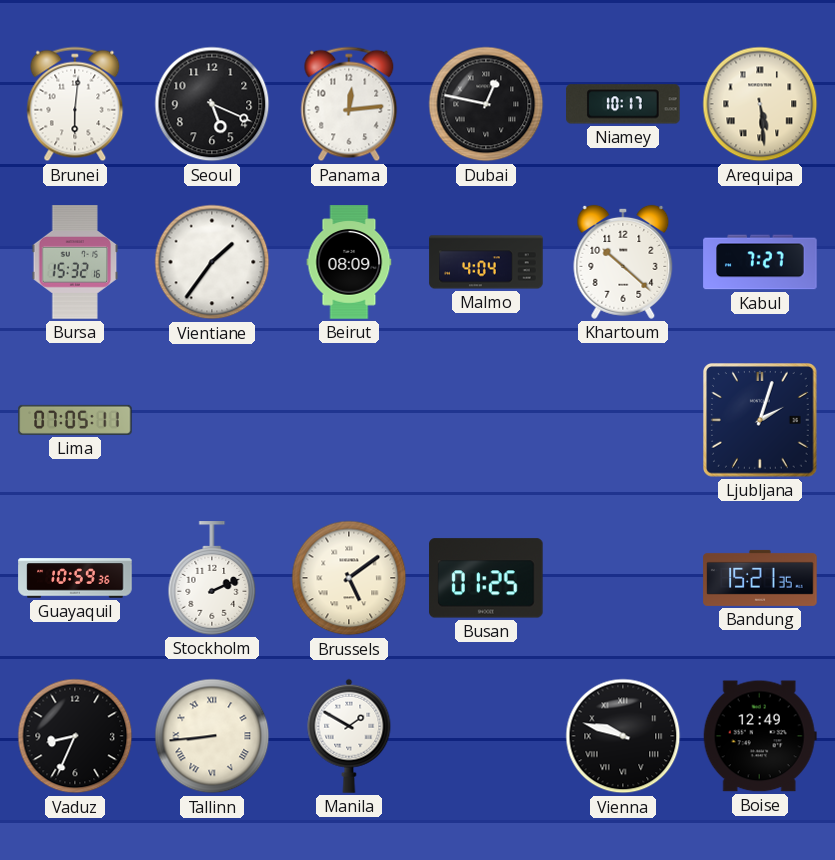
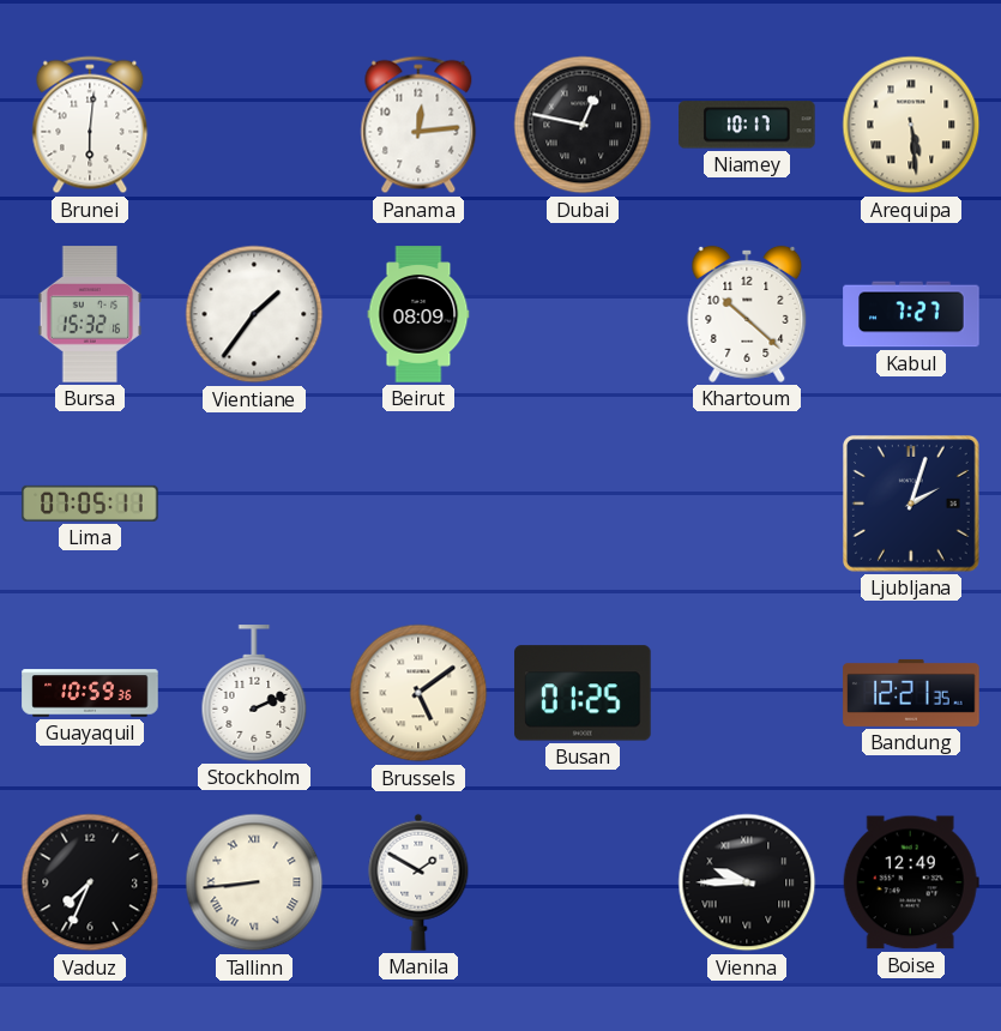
Seoul: 5:19 -> none (212, 104)
Malmo: 4:04 -> none (486, 262)
Bandung: 15:21 -> 12:21 (911, 693)
Vaduz: 8:34 -> 7:34 (90, 882)
Vienna: 9:48 -> 9:45 (747, 882)
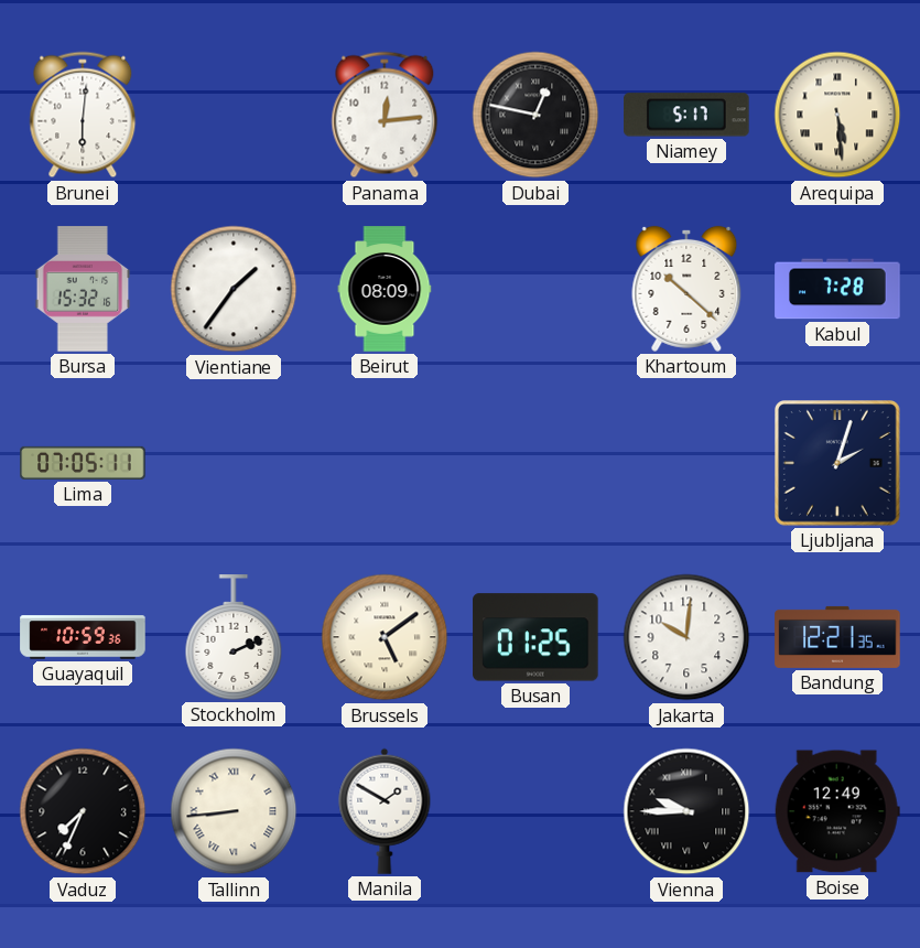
Niamey: 10:17 -> 5:17 (686, 115)
Kabul: 7:27 -> 7:28 (837, 289)
Jakarta: none -> 10:01 (686, 637)
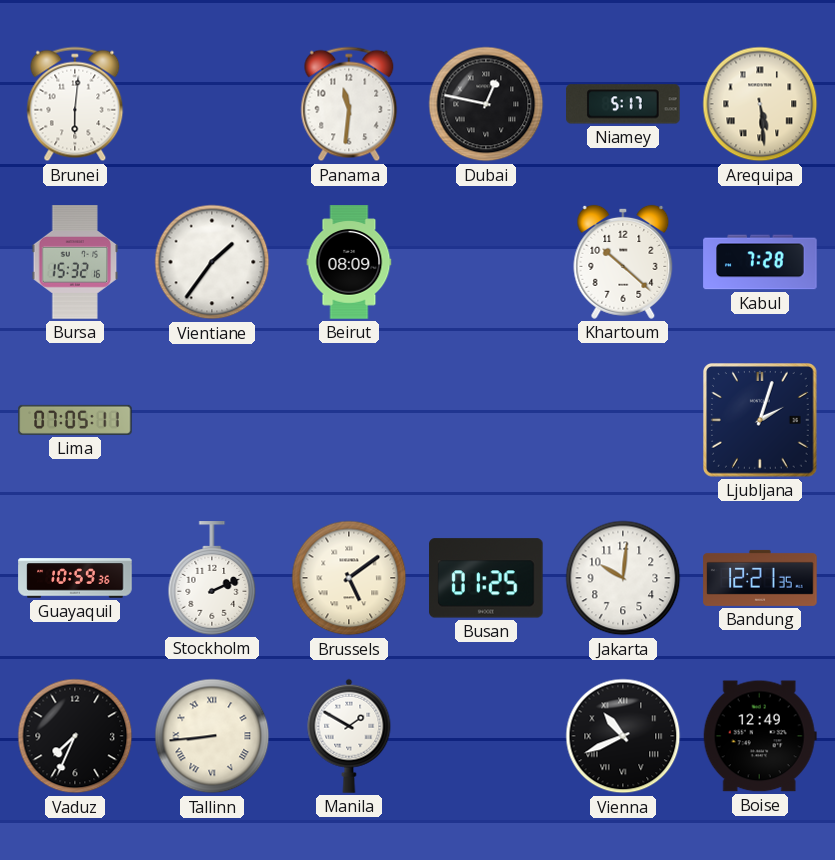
Panama: 12:14 -> 11:31 (349, 104)
Vienna: 9:45 -> 10:41 (623, 736)
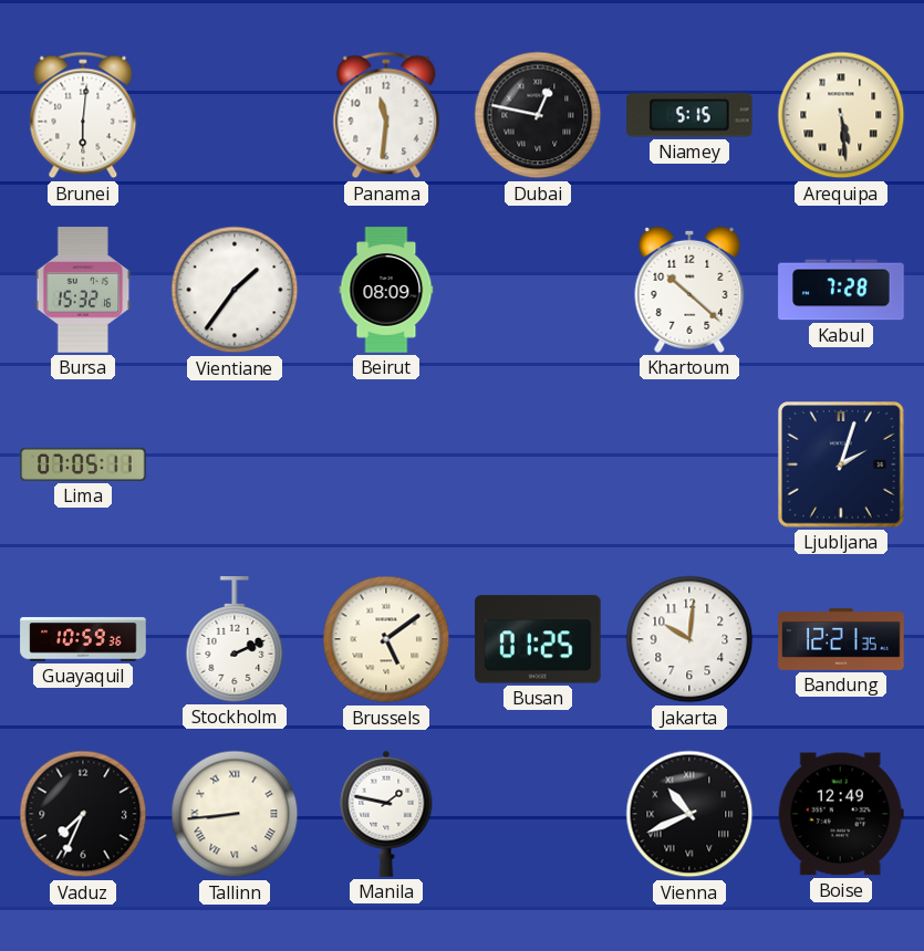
Niamey: 5:17 -> 5:15 (689, 115)
Manila: 1:50 -> 1:47 (386, 814)
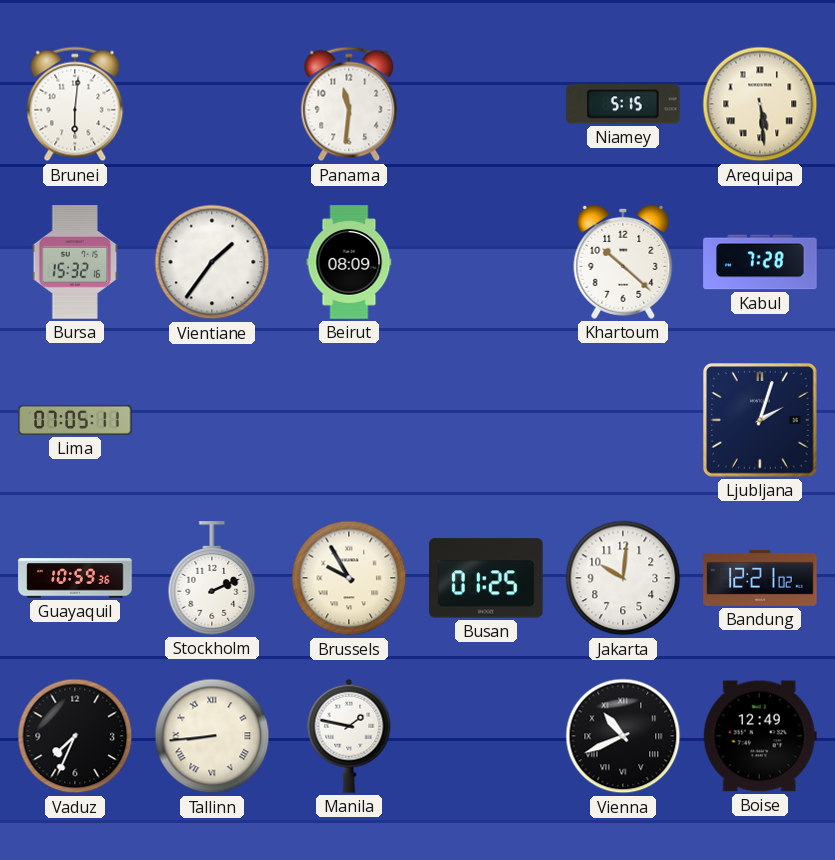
Dubai: 12:47 -> none (538, 115)
Brussels: 5:09 -> 9:55 (349, 578)
Bandung: 12:21:35 -> 12:21:02 (760, 578)
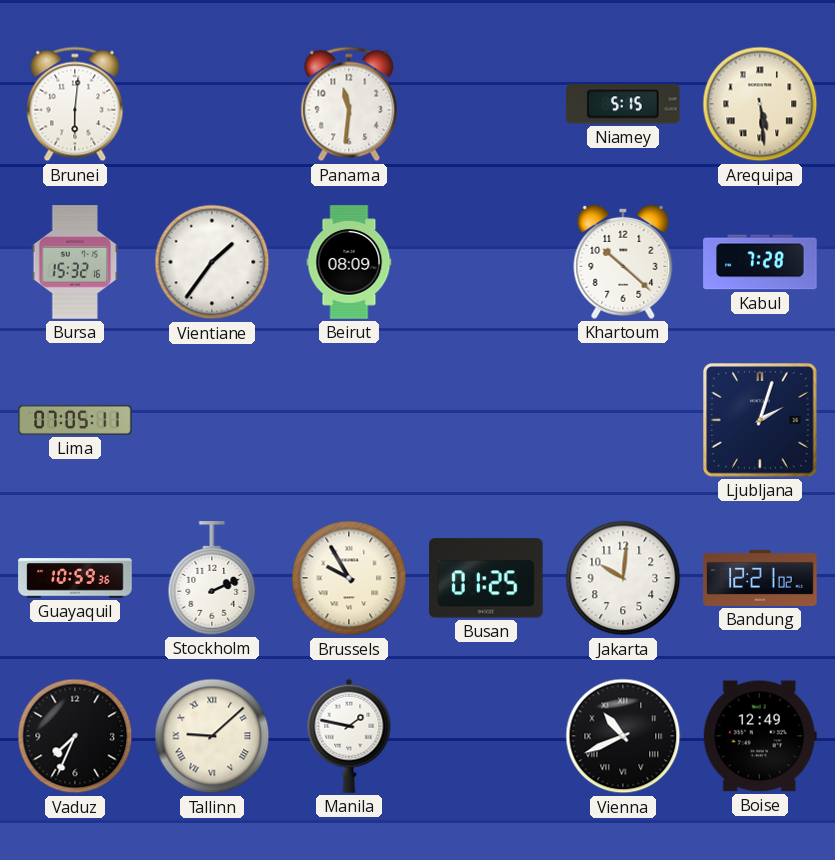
Tallinn: 8:44 -> 9:08 (212, 736)
